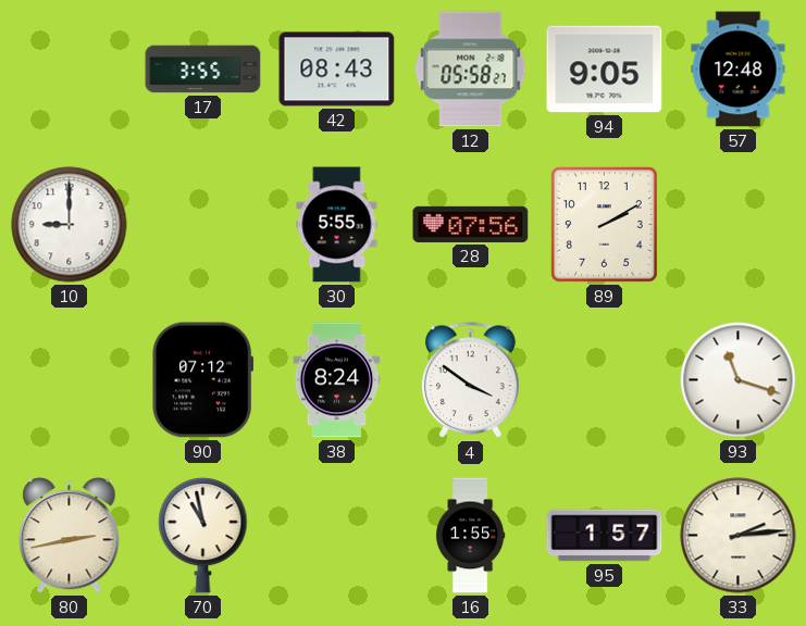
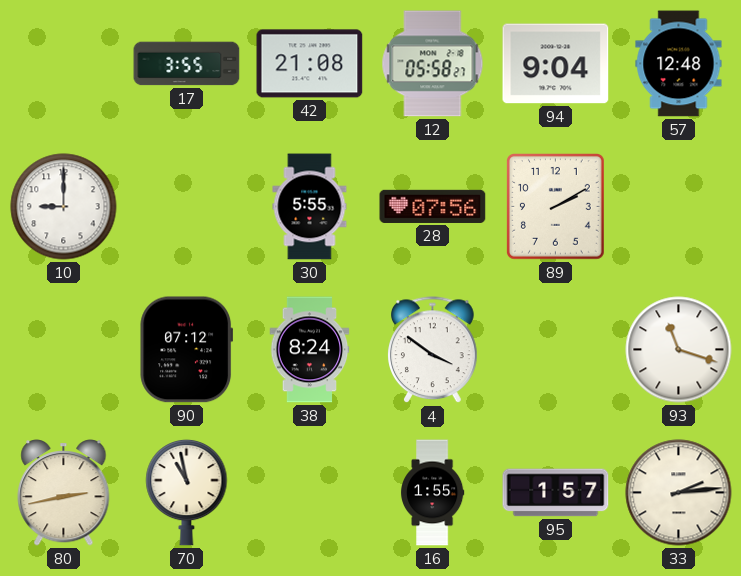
42: 08:43 -> 21:08 (310, 64)
94: 9:05 -> 9:04 (556, 64)
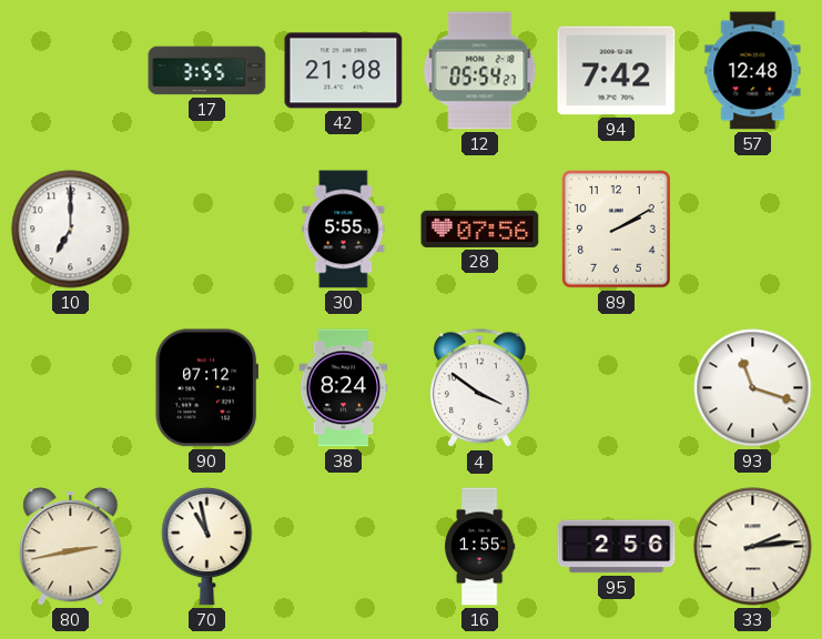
12: 05:58 -> 05:54 (480, 71)
94: 9:04 -> 7:42 (617, 71)
10: 9:00 -> 7:00 (71, 230)
95: 1:57 -> 2:56 (617, 547)
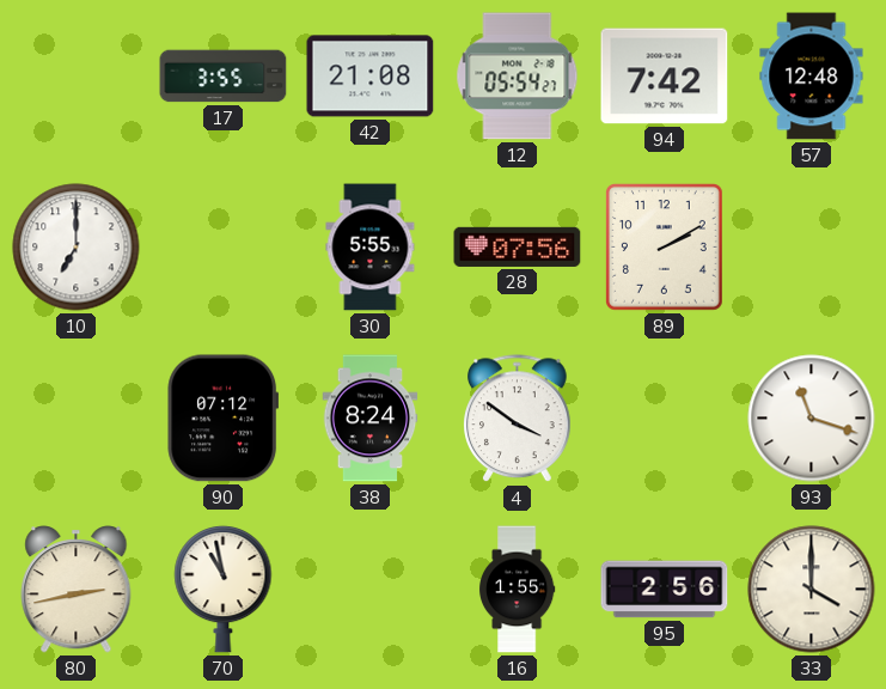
33: 2:14 -> 4:00 (812, 590)
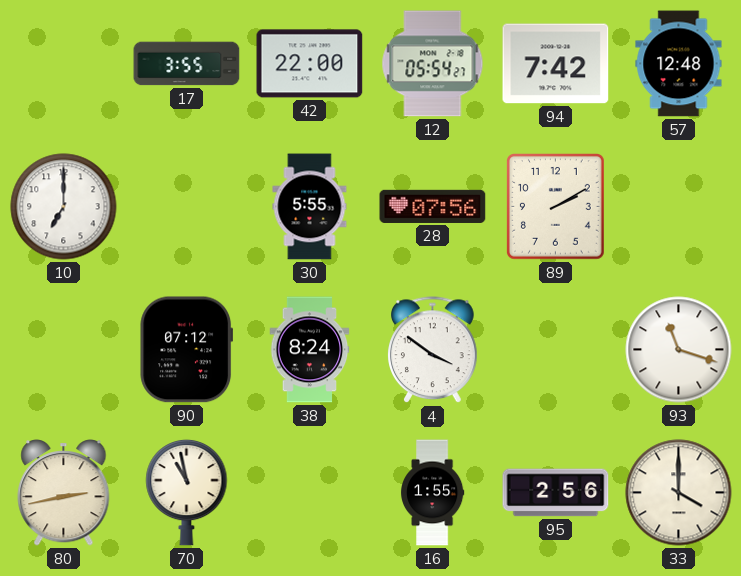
42: 21:08 -> 22:00 (310, 64)
